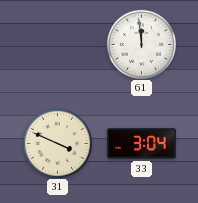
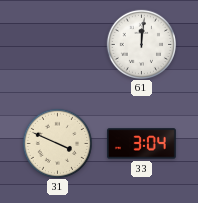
61: 11:59 -> 12:01 (141, 44)
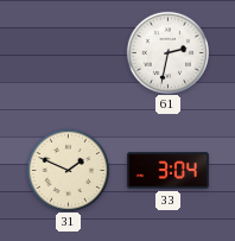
61: 12:01 -> 2:32 (167, 52)
31: 3:49 -> 1:49 (68, 170)
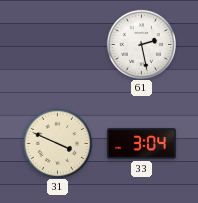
61: 2:32 -> 2:28 (141, 44)
31: 1:49 -> 3:49 (57, 143)
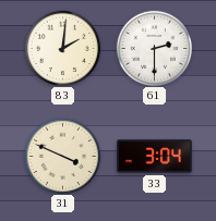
83: none -> 2:01 (62, 48)
61: 2:28 -> 2:30 (154, 48)
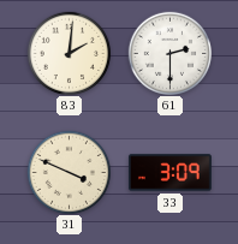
33: 3:04 -> 3:09 (169, 173)
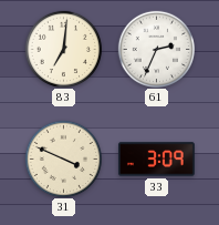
83: 2:01 -> 7:01 (63, 49)
61: 2:30 -> 2:34 (156, 49)
